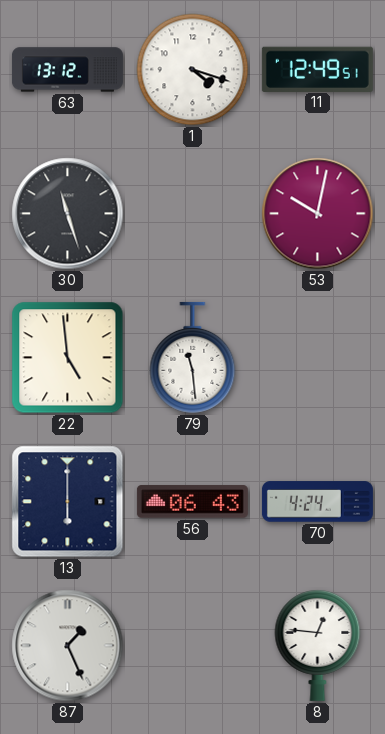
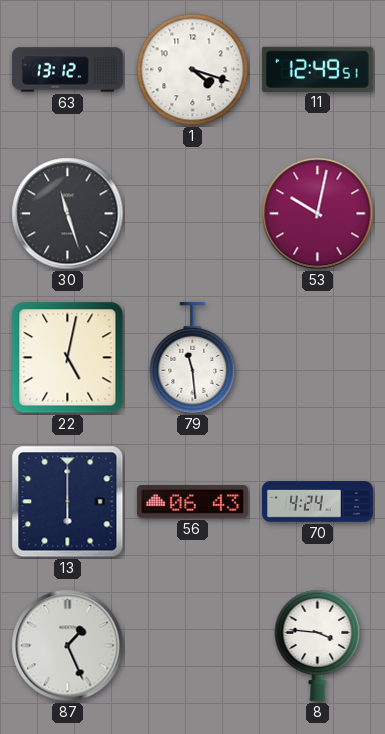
22: 4:59 -> 5:02 (68, 358)
8: 12:46 -> 3:46 (318, 646)
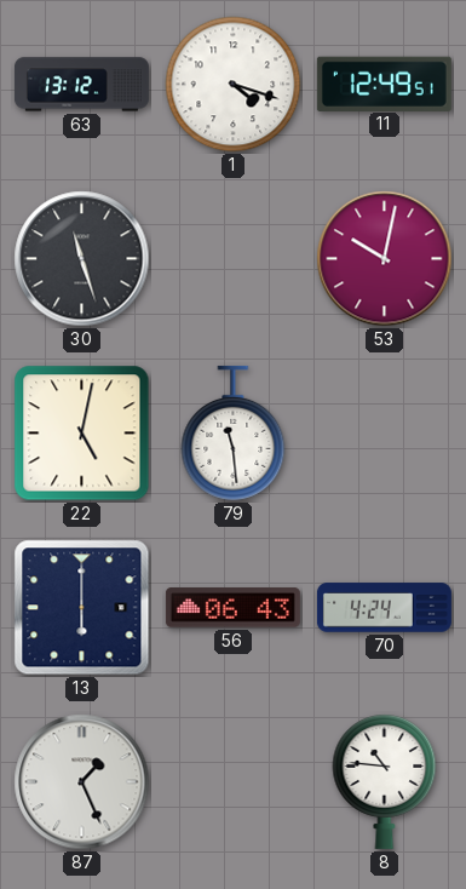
8: 3:46 -> 10:46 (385, 782)
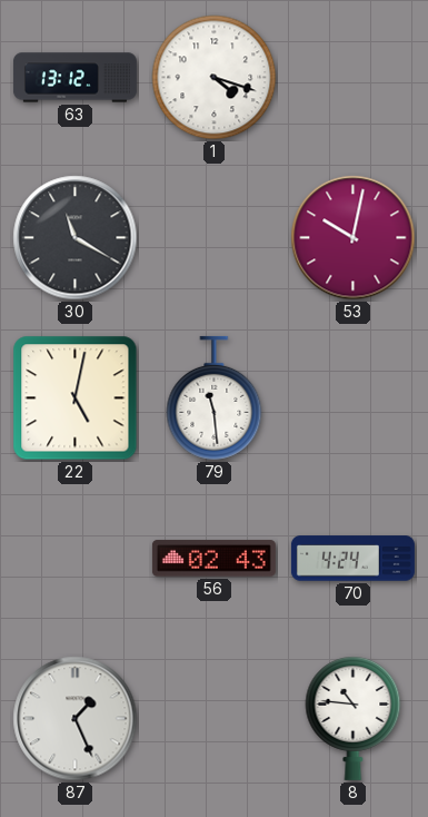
11: 12:49 -> none (384, 84)
30: 11:27 -> 11:20 (76, 238)
13: 6:00 -> none (82, 608)
56: 06:43 -> 02:43 (213, 559)
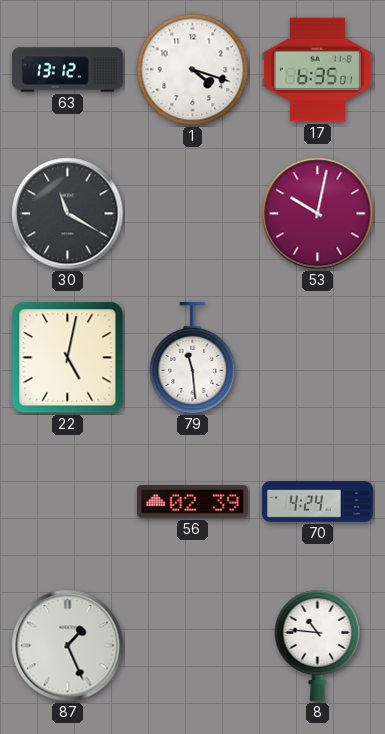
17: none -> 6:35 (317, 70)
56: 02:43 -> 02:39 (192, 502)
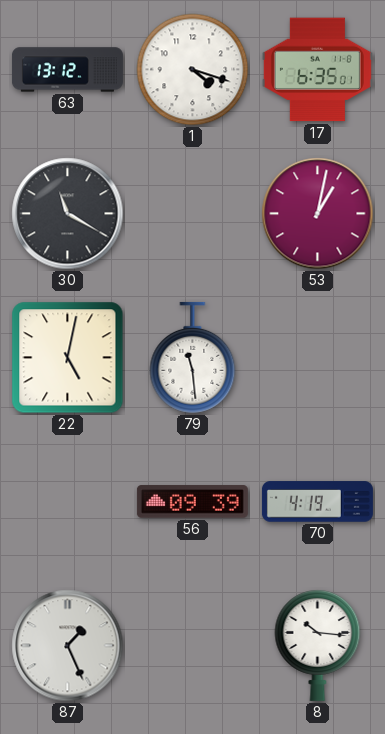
53: 10:02 -> 1:02 (318, 214)
56: 02:39 -> 09:39 (192, 502)
70: 4:24 -> 4:19 (317, 502)
8: 10:46 -> 10:16 (318, 646)
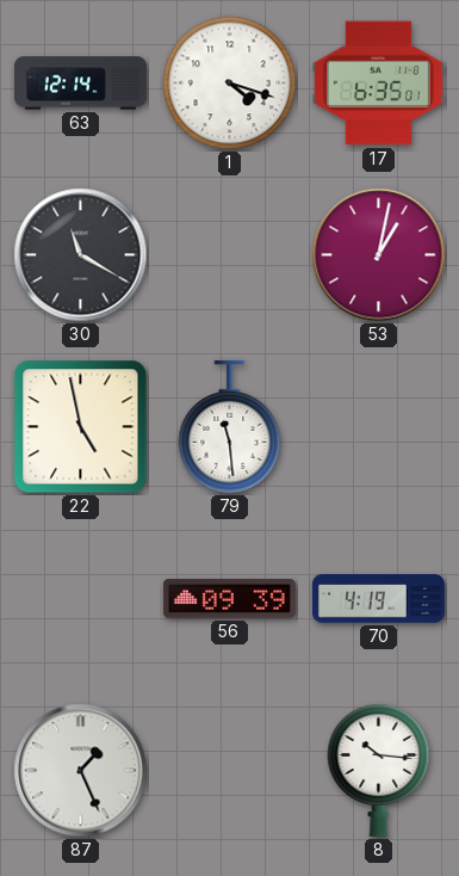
63: 13:12 -> 12:14 (80, 84)
22: 5:02 -> 4:58 (81, 427)
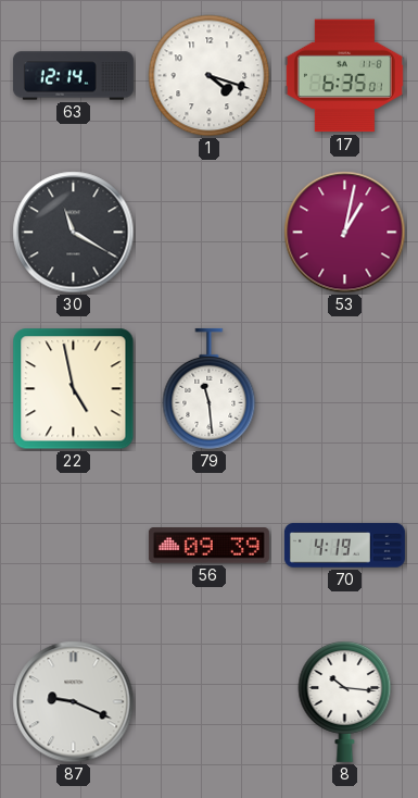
87: 1:26 -> 9:19 (74, 702)
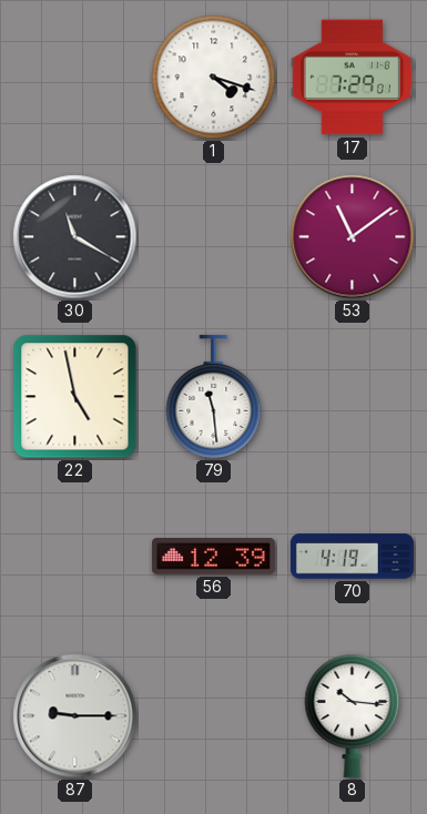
63: 12:14 -> none (73, 76)
17: 6:35 -> 7:29 (352, 78)
53: 1:02 -> 11:09 (353, 237)
56: 09:39 -> 12:39 (213, 557)
87: 9:19 -> 9:15 (75, 716)
